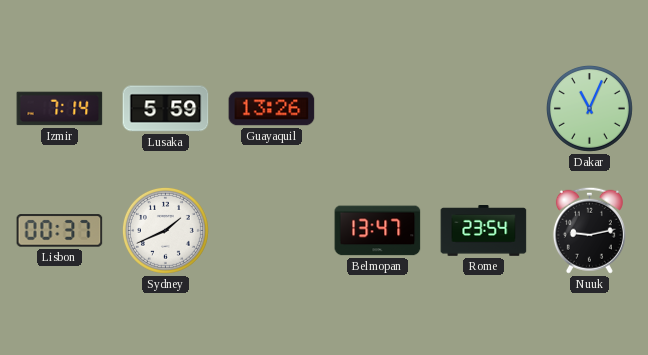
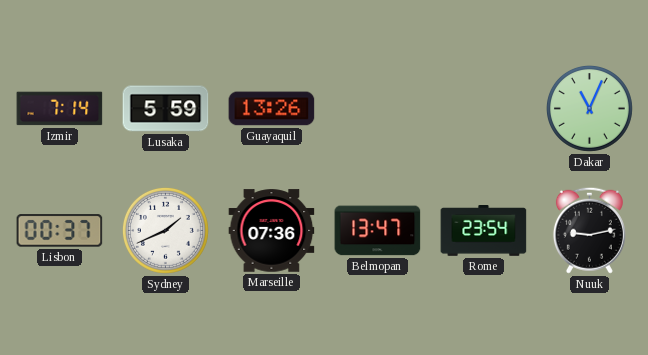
Marseille: none -> 07:36 (272, 231)
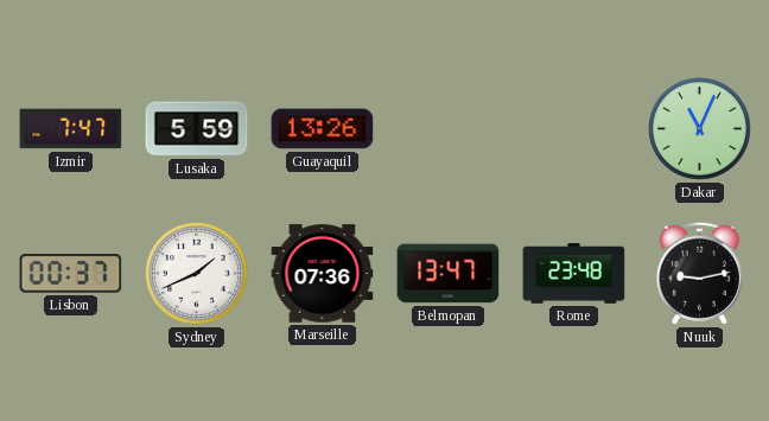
Izmir: 7:14 -> 7:47 (71, 129)
Rome: 23:54 -> 23:48 (574, 274)
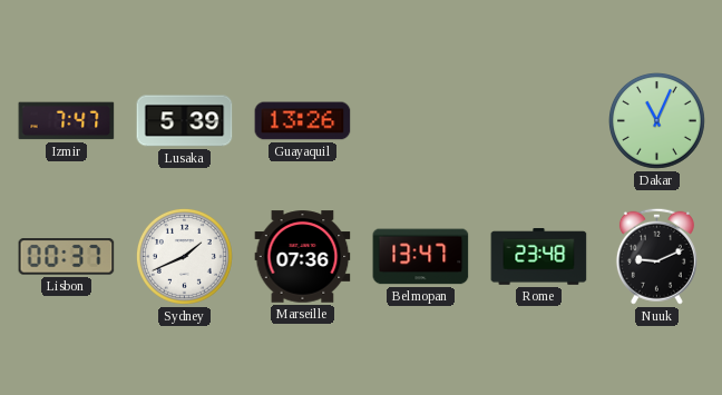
Lusaka: 5:59 -> 5:39 (185, 121)
Nuuk: 9:13 -> 9:11 (656, 256)
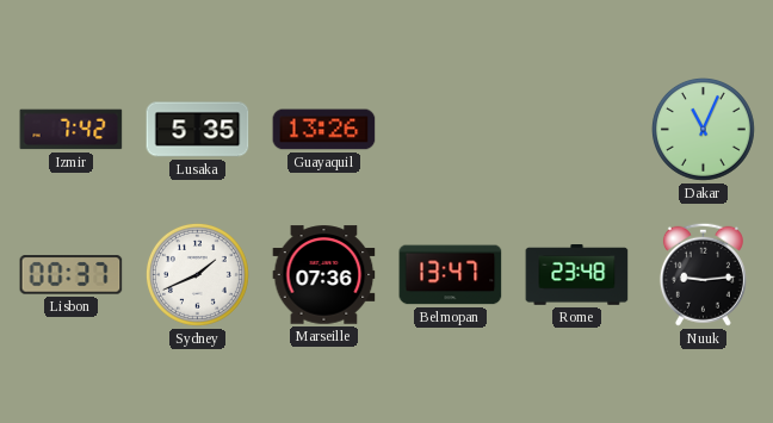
Izmir: 7:47 -> 7:42 (72, 130)
Lusaka: 5:39 -> 5:35 (198, 130)
Nuuk: 9:11 -> 9:14 (703, 274)
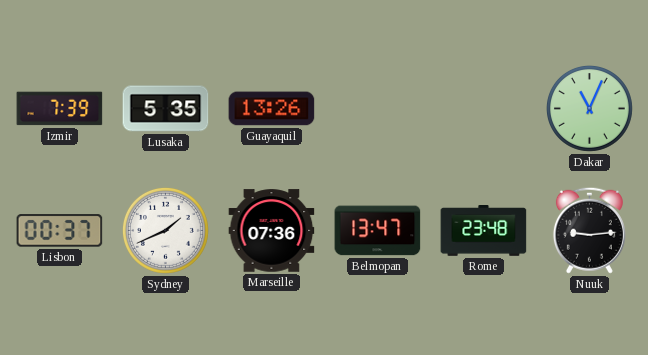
Izmir: 7:42 -> 7:39 (60, 109)
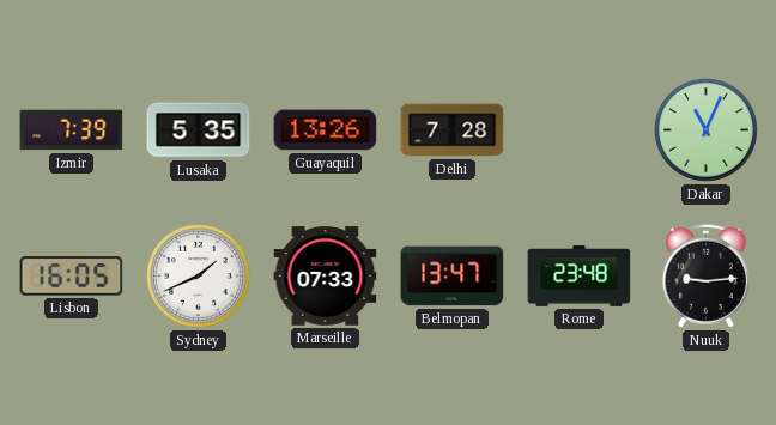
Delhi: none -> 7:28 (453, 130)
Lisbon: 00:37 -> 16:05 (72, 277)
Marseille: 07:36 -> 07:33 (326, 277)
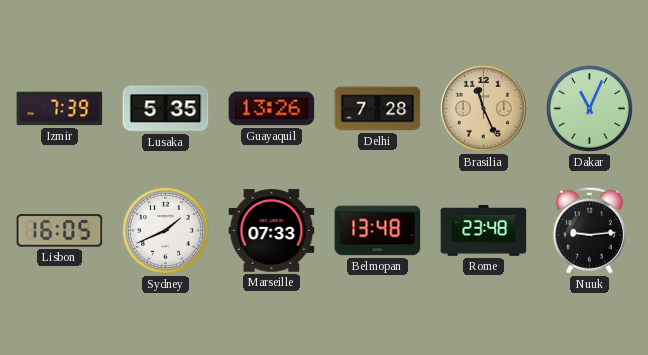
Brasilia: none -> 11:26 (484, 109)
Belmopan: 13:47 -> 13:48 (378, 231)
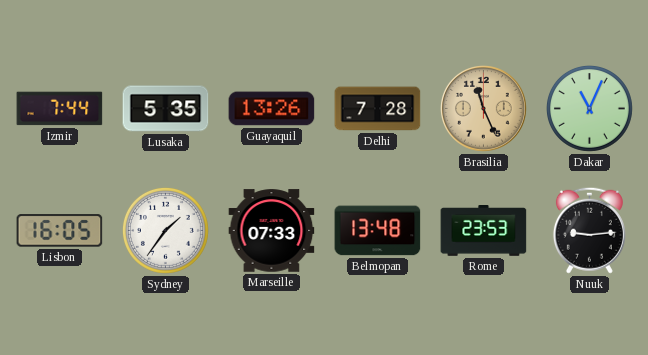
Izmir: 7:39 -> 7:44 (60, 109)
Sydney: 1:41 -> 1:36 (165, 230)
Rome: 23:48 -> 23:53 (484, 231)
